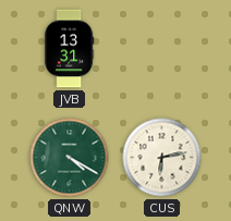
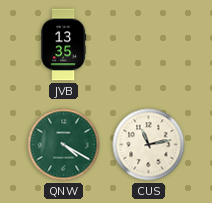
JVB: 13:31 -> 13:35 (64, 45)
CUS: 6:13 -> 11:13 (149, 145)
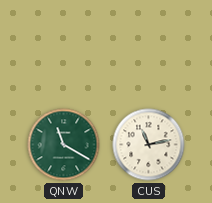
JVB: 13:35 -> none (64, 45)
QNW: 4:20 -> 11:20 (64, 145)
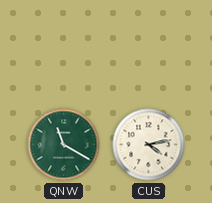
CUS: 11:13 -> 4:13 (149, 145)
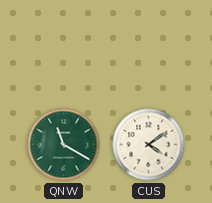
CUS: 4:13 -> 4:09 (149, 145)
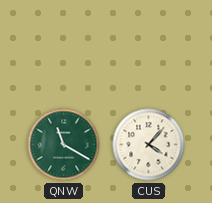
CUS: 4:09 -> 4:07 (149, 145)
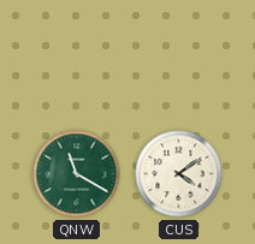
CUS: 4:07 -> 4:09 (179, 174)
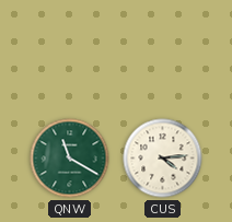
CUS: 4:09 -> 4:14 (163, 159)
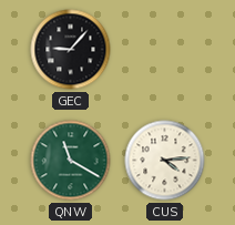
GEC: none -> 9:07 (71, 50)
